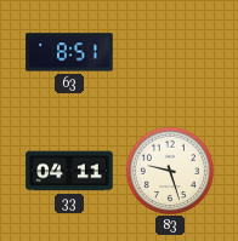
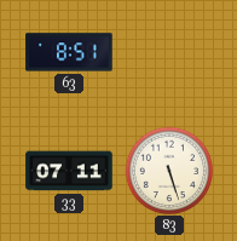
33: 04:11 -> 07:11 (69, 171)
83: 9:27 -> 5:27 (168, 170)
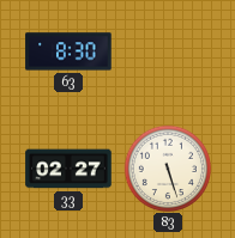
63: 8:51 -> 8:30 (68, 51)
33: 07:11 -> 02:27 (68, 169)
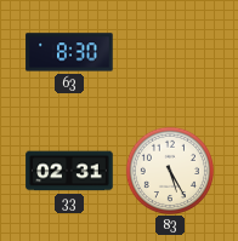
33: 02:27 -> 02:31 (69, 171)
83: 5:27 -> 5:25 (169, 170)
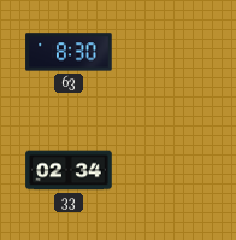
33: 02:31 -> 02:34 (69, 170)
83: 5:25 -> none (169, 170)
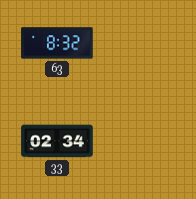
63: 8:30 -> 8:32 (57, 43)
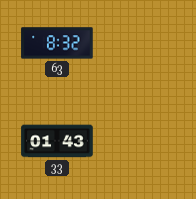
33: 02:34 -> 01:43 (57, 141)
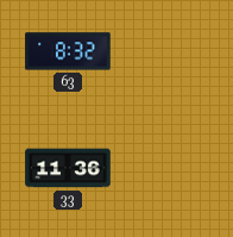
33: 01:43 -> 11:36 (68, 168)
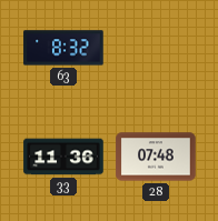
28: none -> 07:48 (156, 157)
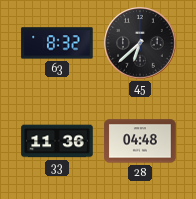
45: none -> 6:38 (140, 43)
28: 07:48 -> 04:48 (140, 141)
